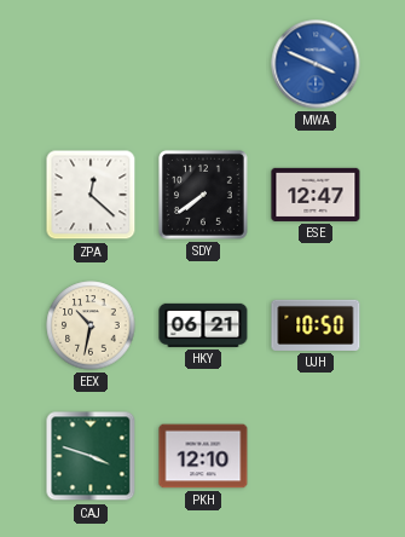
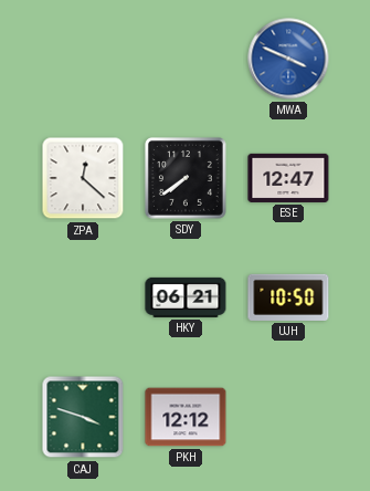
EEX: 10:32 -> none (91, 325)
PKH: 12:10 -> 12:12 (186, 417)
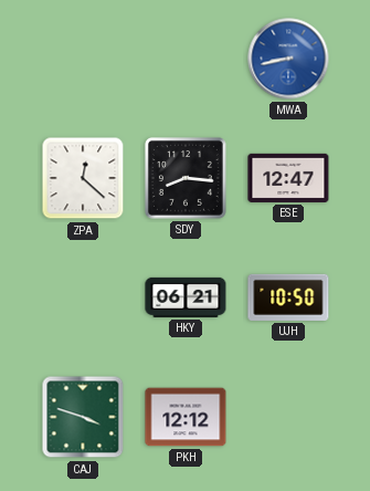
MWA: 3:49 -> 8:43 (288, 59)
SDY: 7:39 -> 8:16 (186, 178)
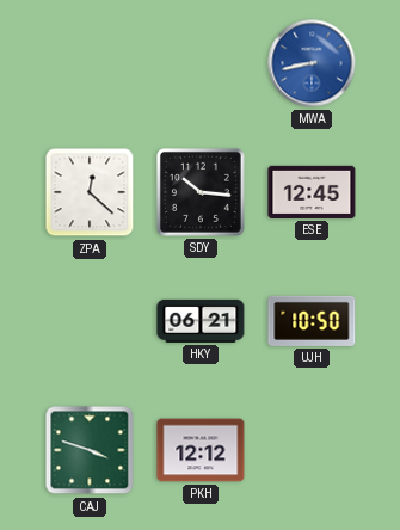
SDY: 8:16 -> 10:16 (201, 192)
ESE: 12:47 -> 12:45 (312, 192)
